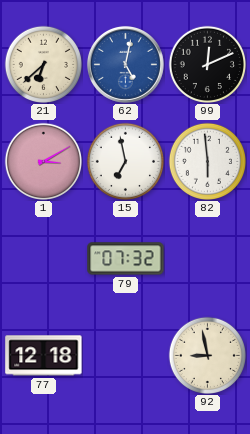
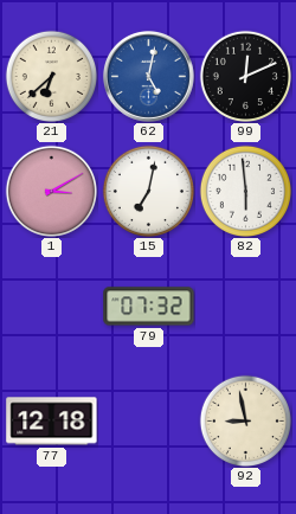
15: 6:58 -> 7:02 (148, 191)
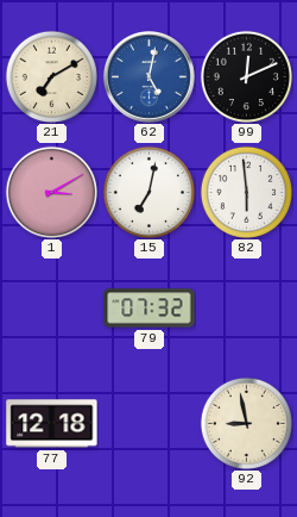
21: 6:38 -> 7:10 (51, 76)
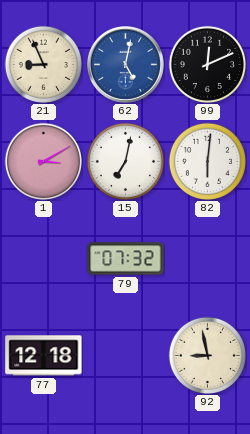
21: 7:10 -> 8:56 (43, 64)
82: 5:59 -> 6:01 (207, 161)
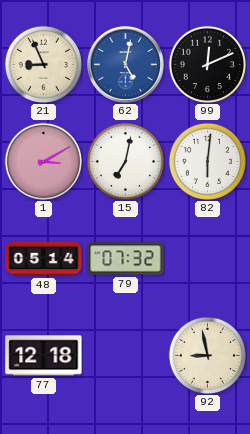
48: none -> 05:14 (44, 259)
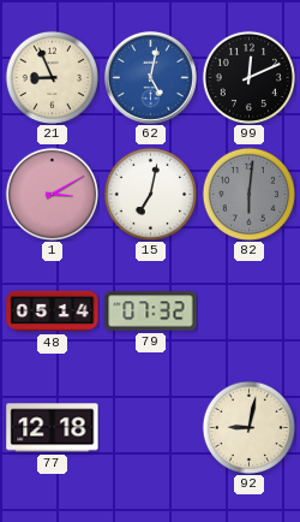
82 dial: white -> grey (248, 194)
92: 8:58 -> 9:02 (248, 427)
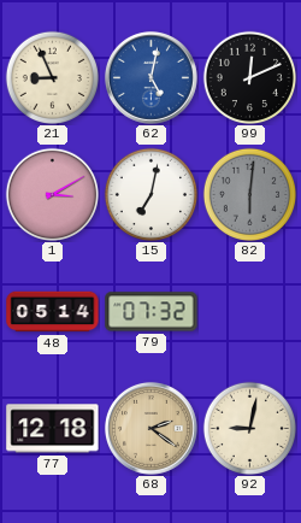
68: none -> 2:21 (150, 428)
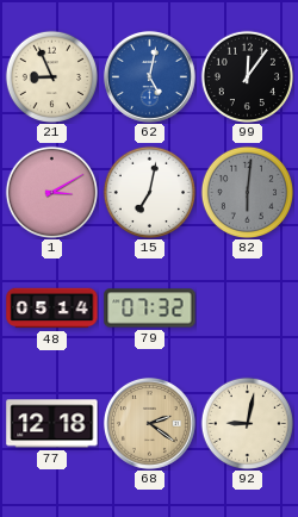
99: 12:11 -> 12:06 (247, 76)
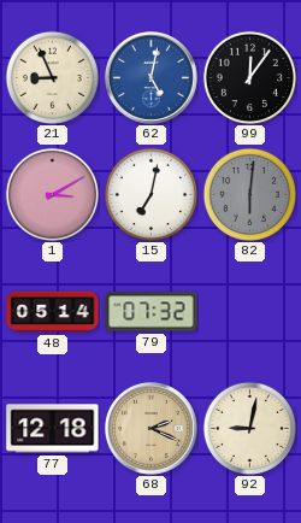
68: 2:21 -> 2:19 (150, 428)
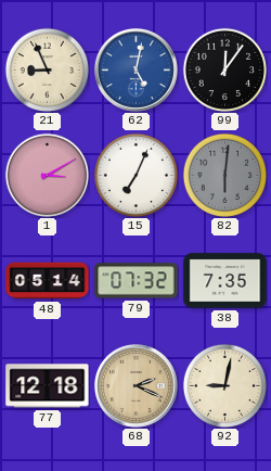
15: 7:02 -> 7:04 (135, 175)
38: none -> 7:35 (225, 281)
